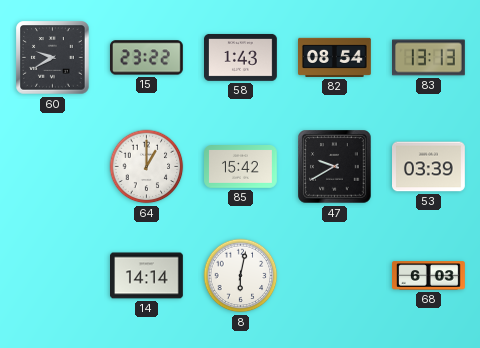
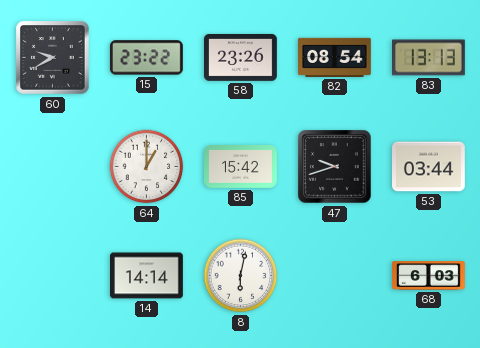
58: 1:43 -> 23:26 (241, 57)
47: 9:40 -> 9:42 (335, 167)
53: 03:39 -> 03:44 (429, 167)
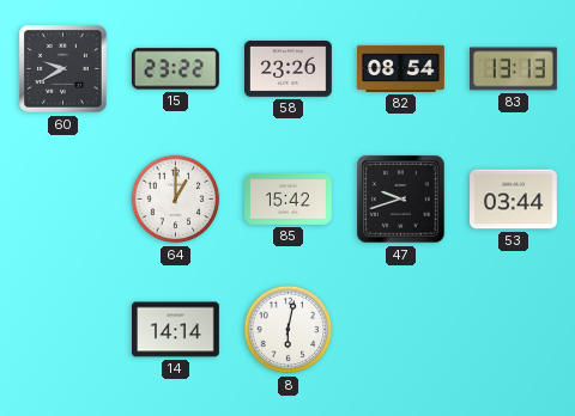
68: 6:03 -> none (429, 276)
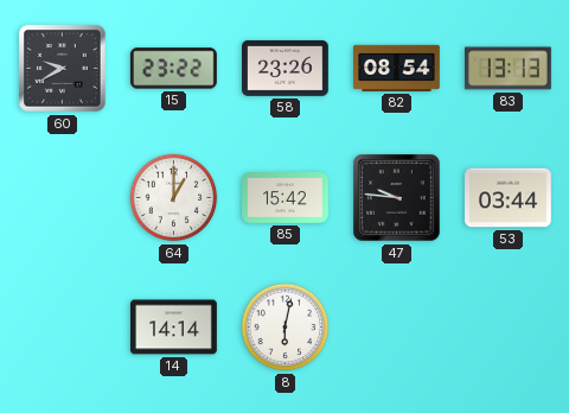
47: 9:42 -> 9:46 (397, 198)
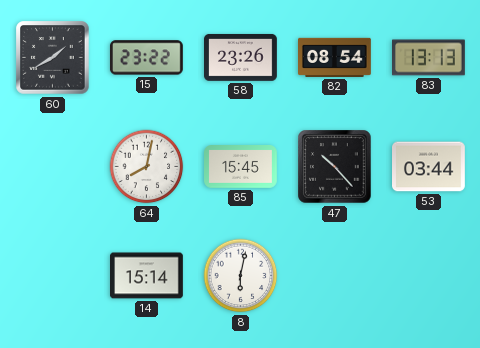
60: 9:40 -> 1:40 (53, 58)
64: 1:00 -> 8:02 (147, 167)
85: 15:42 -> 15:45 (241, 167)
47: 9:46 -> 10:23 (335, 167)
14: 14:14 -> 15:14 (147, 276)
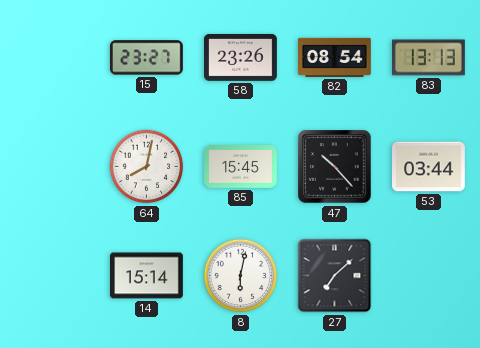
60: 1:40 -> none (53, 58)
15: 23:22 -> 23:27 (146, 58)
27: none -> 7:08 (335, 276)
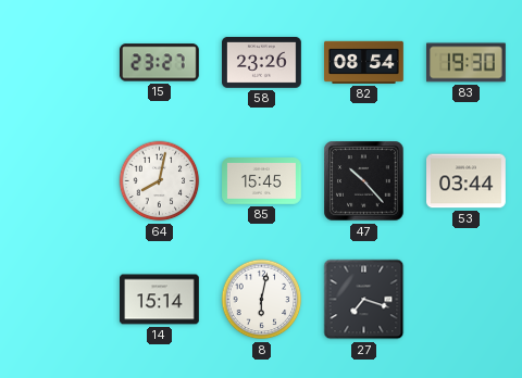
83: 13:13 -> 19:30 (467, 63)
27: 7:08 -> 7:18 (364, 300)
